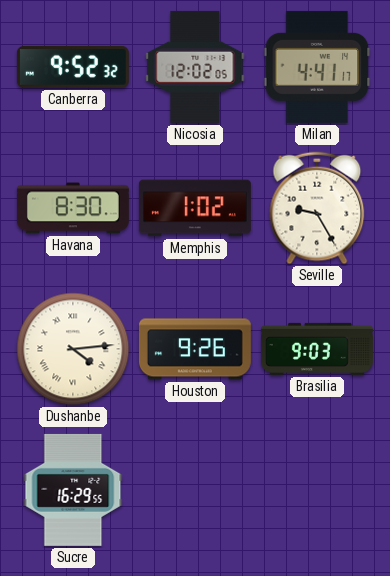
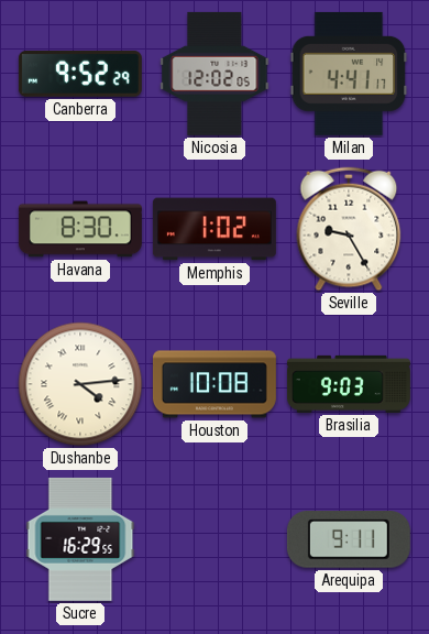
Canberra: 9:52:32 -> 9:52:29 (80, 74)
Houston: 9:26 -> 10:08 (215, 384)
Arequipa: none -> 9:11 (349, 539)
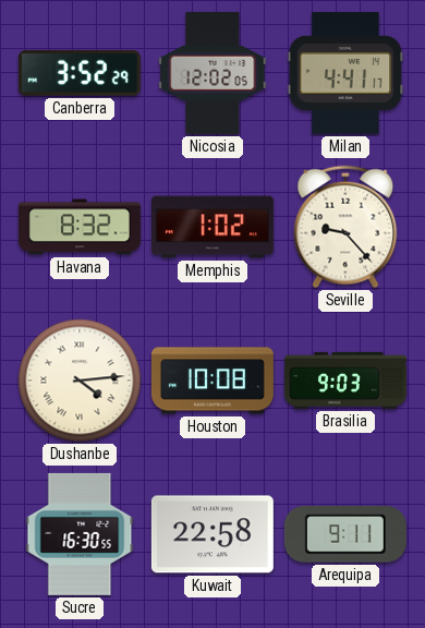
Canberra: 9:52 -> 3:52 (80, 73)
Havana: 8:30 -> 8:32 (80, 227)
Seville: 9:25 -> 9:23 (345, 227)
Sucre: 16:29 -> 16:30 (80, 534)
Kuwait: none -> 22:58 (212, 534)
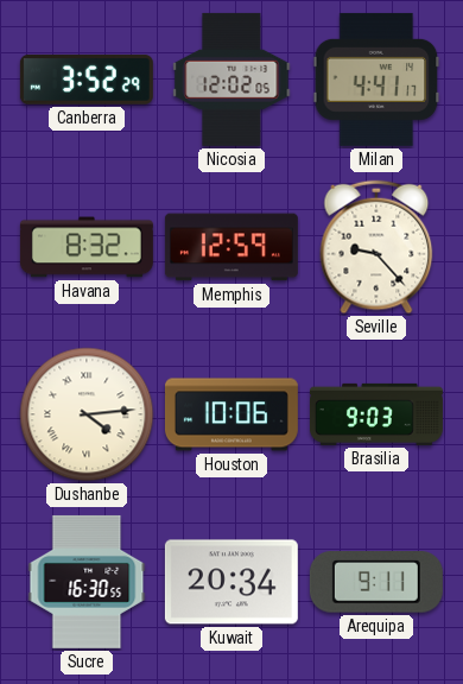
Memphis: 1:02 -> 12:59 (231, 247)
Houston: 10:08 -> 10:06 (231, 414)
Kuwait: 22:58 -> 20:34 (231, 582)
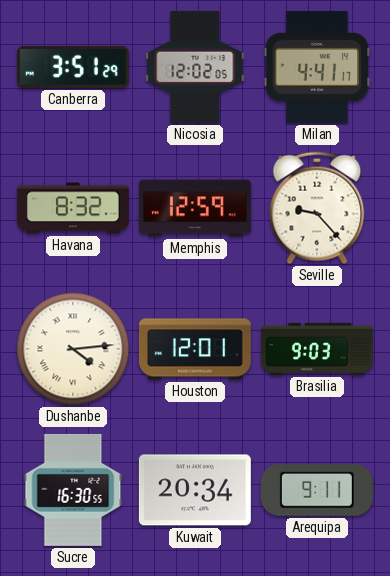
Canberra: 3:52 -> 3:51 (73, 67)
Houston: 10:06 -> 12:01 (195, 349)
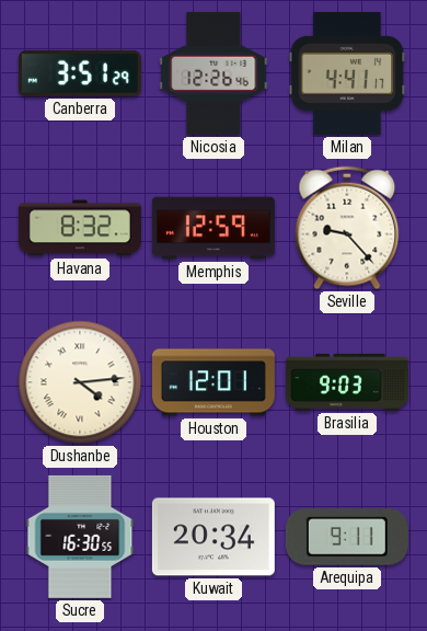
Nicosia: 12:02 -> 12:26 (214, 73)
